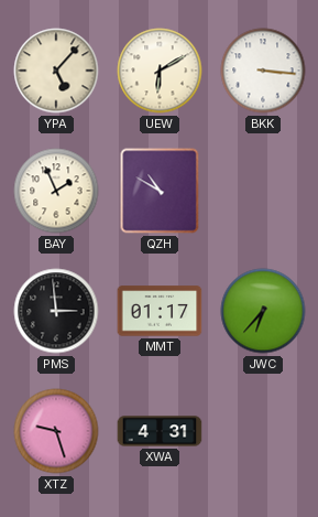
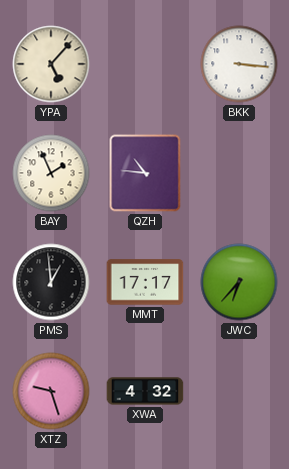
UEW: 6:10 -> none (160, 71)
QZH: 10:50 -> 10:46 (145, 173)
PMS: 2:59 -> 12:59 (51, 282)
MMT: 01:17 -> 17:17 (145, 282)
XWA: 4:31 -> 4:32 (145, 391)
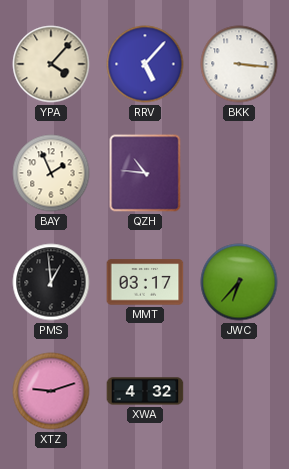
YPA: 5:07 -> 4:07 (51, 64)
RRV: none -> 5:07 (145, 64)
MMT: 17:17 -> 03:17 (145, 282)
XTZ: 9:27 -> 9:12 (51, 391)
